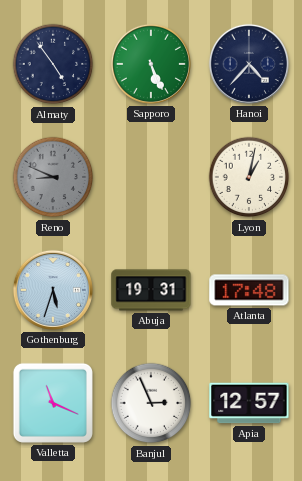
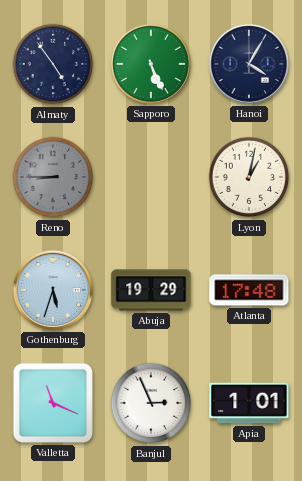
Hanoi: 4:37 -> 4:05 (249, 64)
Reno: 8:49 -> 8:45 (53, 177)
Abuja: 19:31 -> 19:29 (151, 290)
Apia: 12:57 -> 1:01 (249, 403)
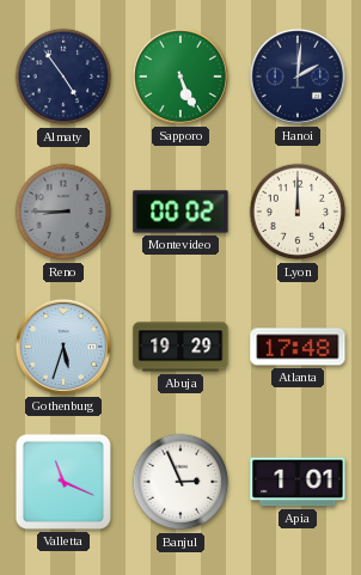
Hanoi: 4:05 -> 2:01 (298, 77)
Montevideo: none -> 00:02 (180, 212)
Lyon: 1:02 -> 12:00 (298, 212)
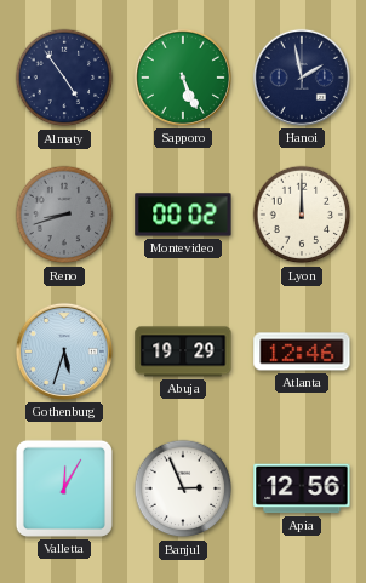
Hanoi: 2:01 -> 1:58 (302, 78)
Reno: 8:45 -> 8:42 (64, 215)
Atlanta: 17:48 -> 12:46 (302, 351)
Valletta: 11:19 -> 12:05 (64, 488)
Apia: 1:01 -> 12:56 (302, 488)
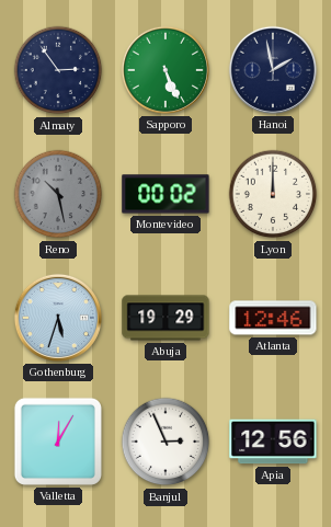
Almaty: 4:54 -> 2:54 (58, 70)
Reno: 8:42 -> 10:28 (58, 194)
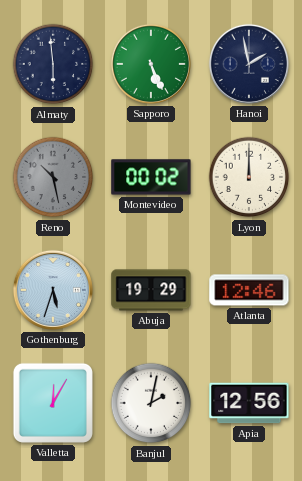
Almaty: 2:54 -> 5:59 (53, 64)
Banjul: 2:56 -> 2:02 (151, 403)
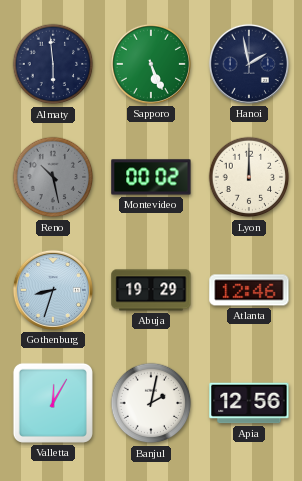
Gothenburg: 5:33 -> 8:33 (53, 290)
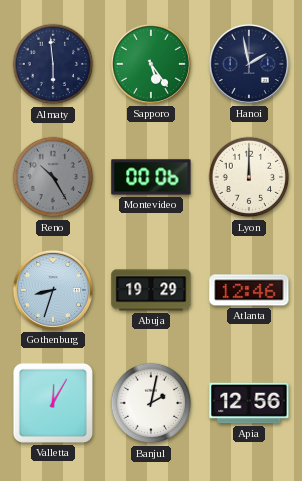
Sapporo: 5:26 -> 5:24 (151, 64)
Reno: 10:28 -> 10:25 (53, 177)
Montevideo: 00:02 -> 00:06 (151, 177)
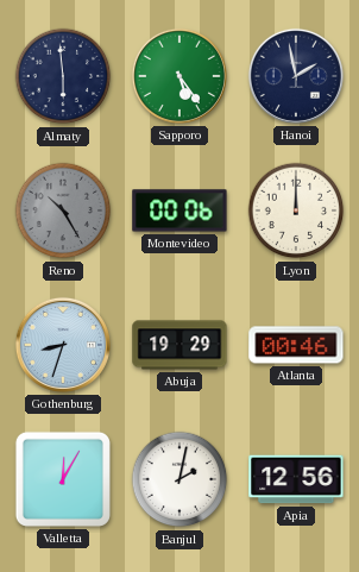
Atlanta: 12:46 -> 00:46 (296, 345)
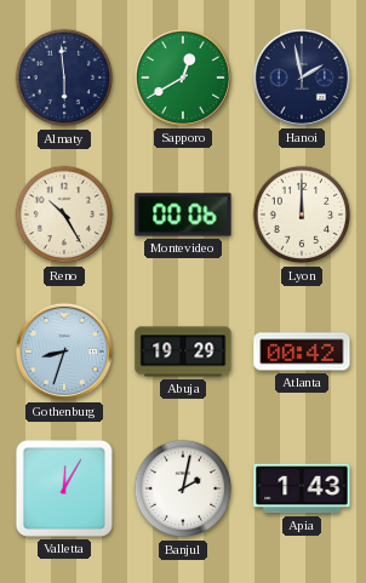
Sapporo: 5:24 -> 12:40 (183, 78)
Reno dial: grey -> cream (64, 215)
Atlanta: 00:46 -> 00:42 (302, 351)
Apia: 12:56 -> 1:43 (302, 488)
